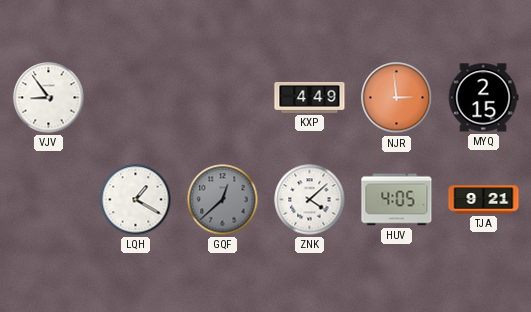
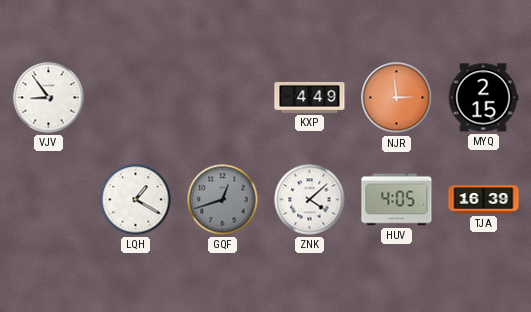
GQF: 12:38 -> 12:42 (223, 200)
TJA: 9:21 -> 16:39 (484, 200)
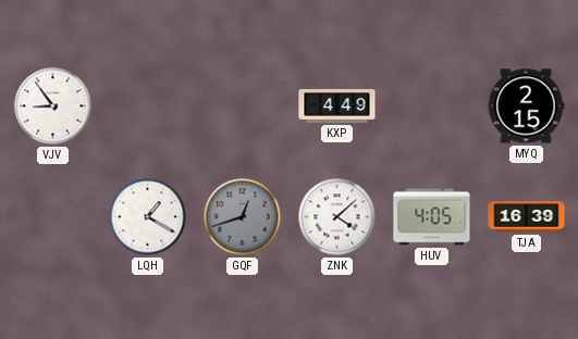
NJR: 2:59 -> none (397, 98)
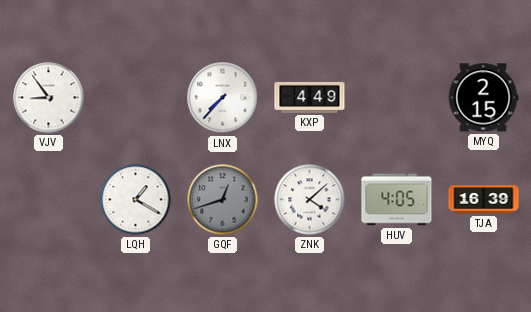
LNX: none -> 7:37 (223, 98)
